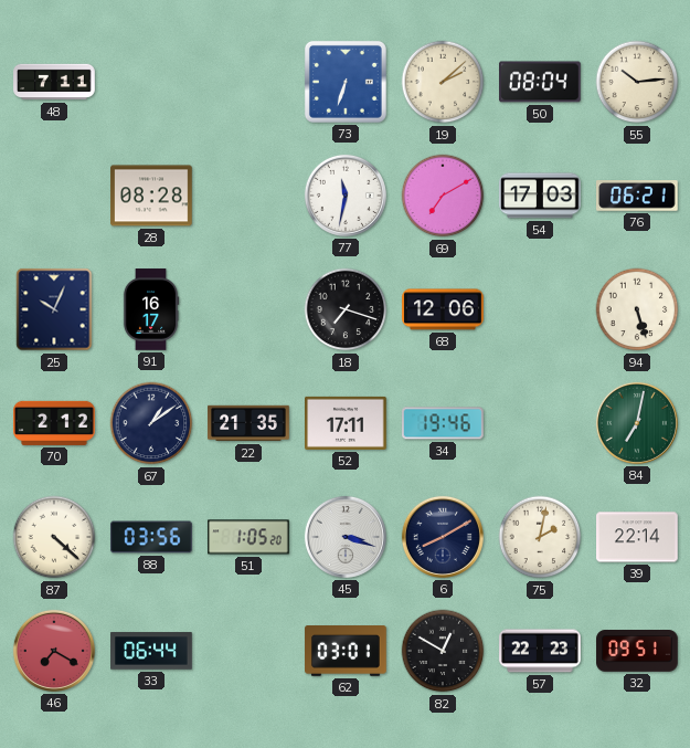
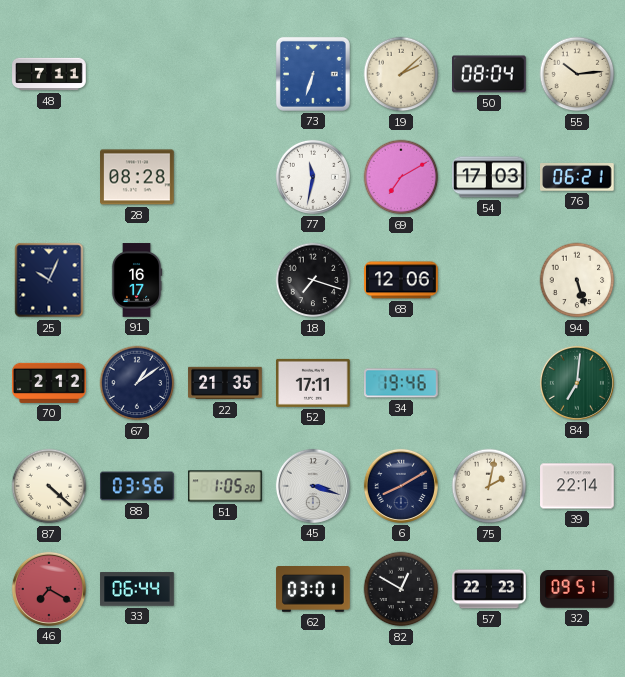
84: 7:02 -> 7:01 (577, 383)
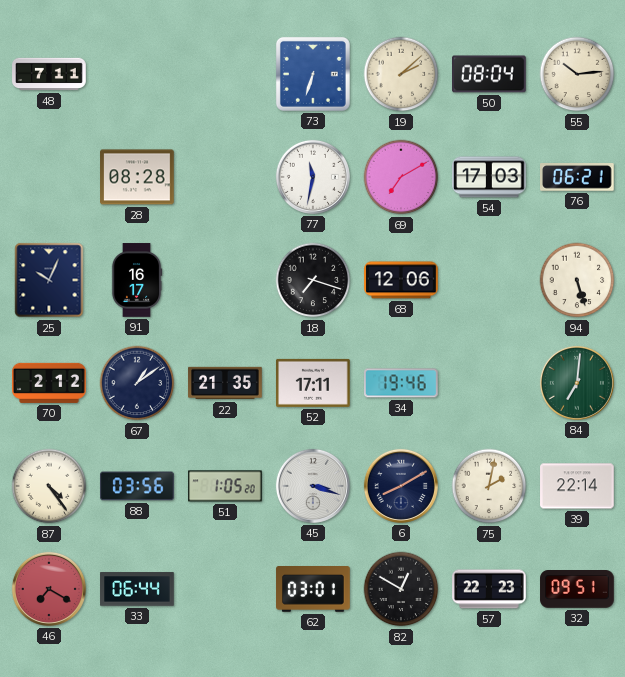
87: 4:22 -> 4:24 (49, 486)
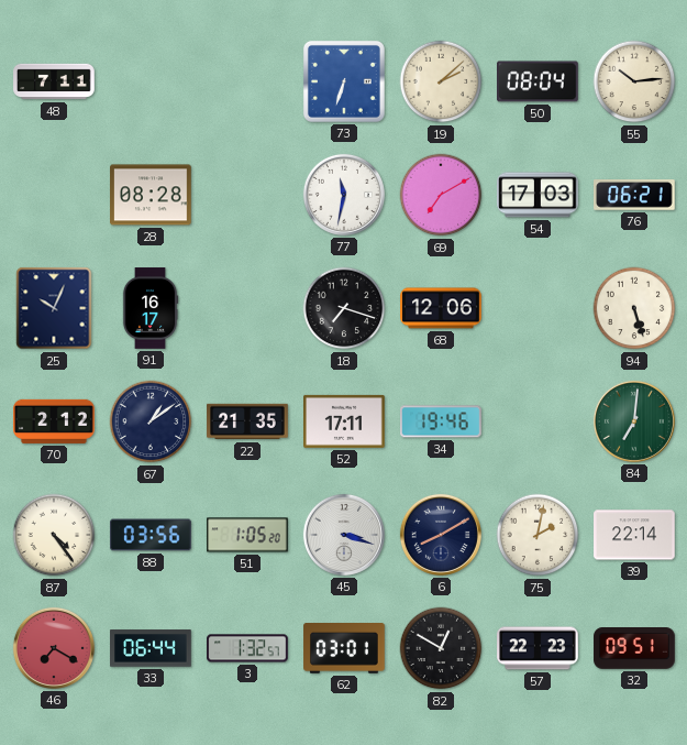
3: none -> 1:32 (247, 648)
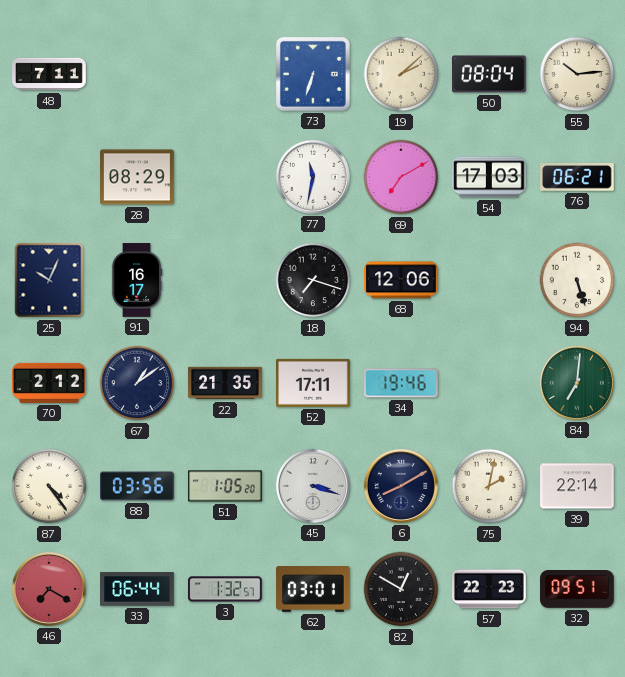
28: 08:28 -> 08:29 (137, 177)
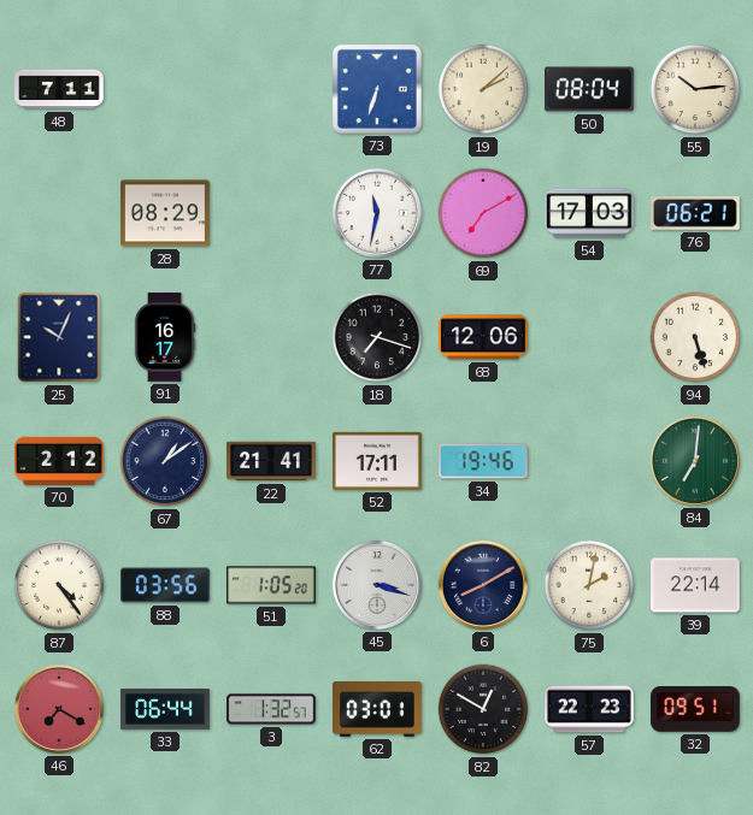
22: 21:35 -> 21:41 (271, 461)
